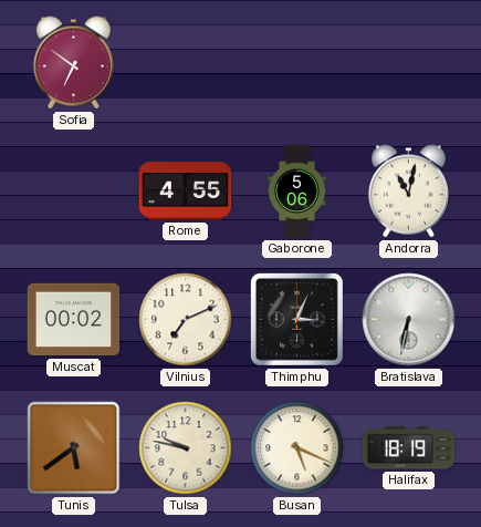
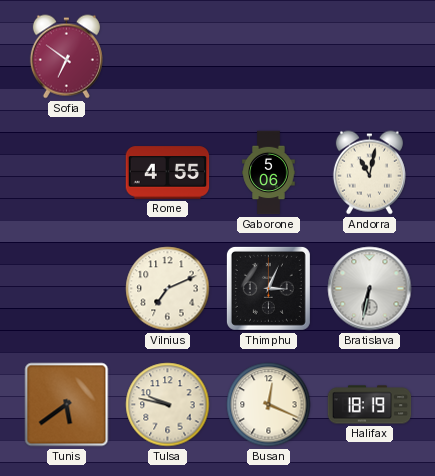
Muscat: 00:02 -> none (74, 320)
Busan: 5:19 -> 12:19 (269, 405)
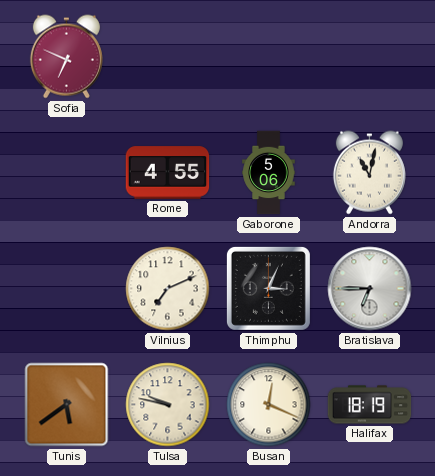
Sofia: 6:51 -> 6:49 (66, 57)
Bratislava: 6:32 -> 6:45 (370, 289)
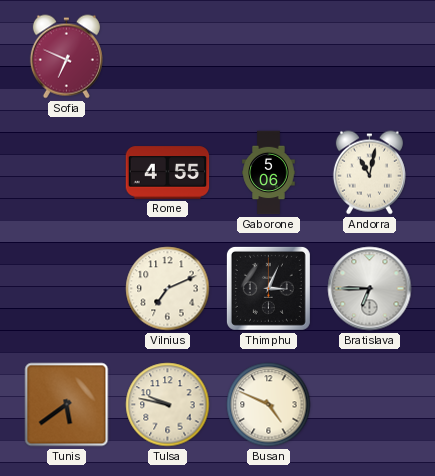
Busan: 12:19 -> 4:49 (269, 405)
Halifax: 18:19 -> none (370, 405)
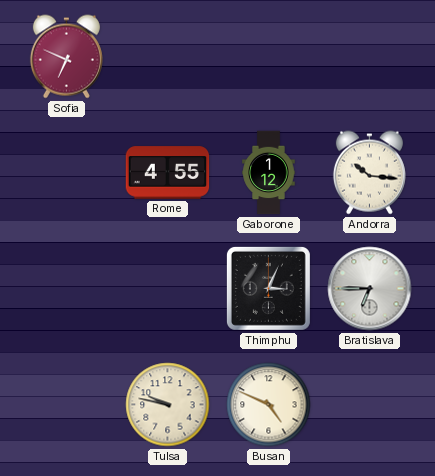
Gaborone: 5:06 -> 1:12 (269, 173)
Andorra: 11:02 -> 10:16 (369, 173)
Vilnius: 7:11 -> none (168, 289)
Tunis: 5:39 -> none (67, 405)
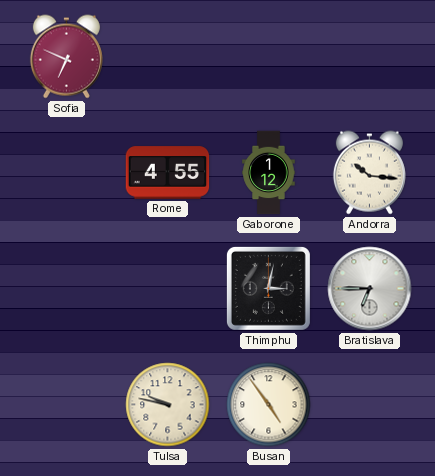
Thimphu: 3:04 -> 3:02 (268, 288)
Busan: 4:49 -> 4:54 (269, 405)
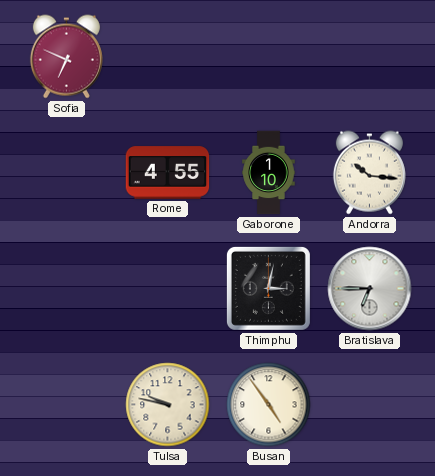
Gaborone: 1:12 -> 1:10 (269, 173)
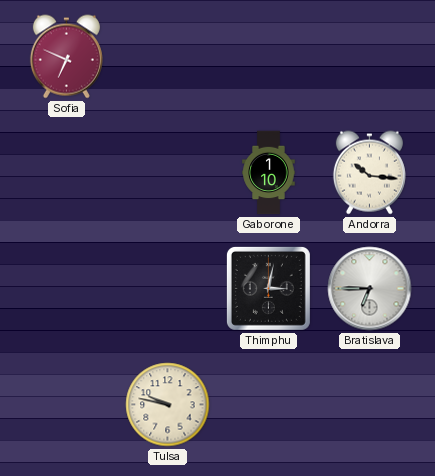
Rome: 4:55 -> none (168, 173)
Busan: 4:54 -> none (269, 405)
